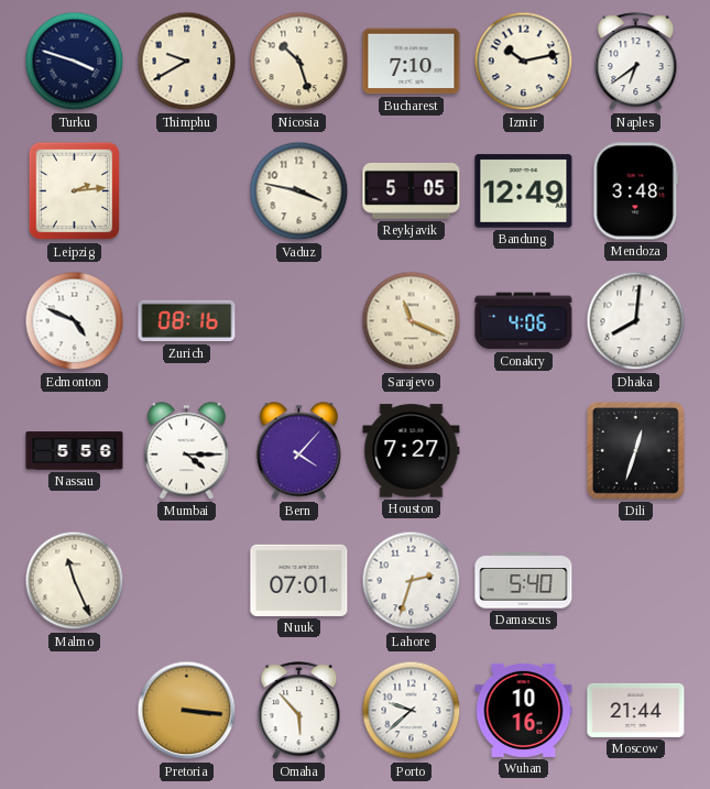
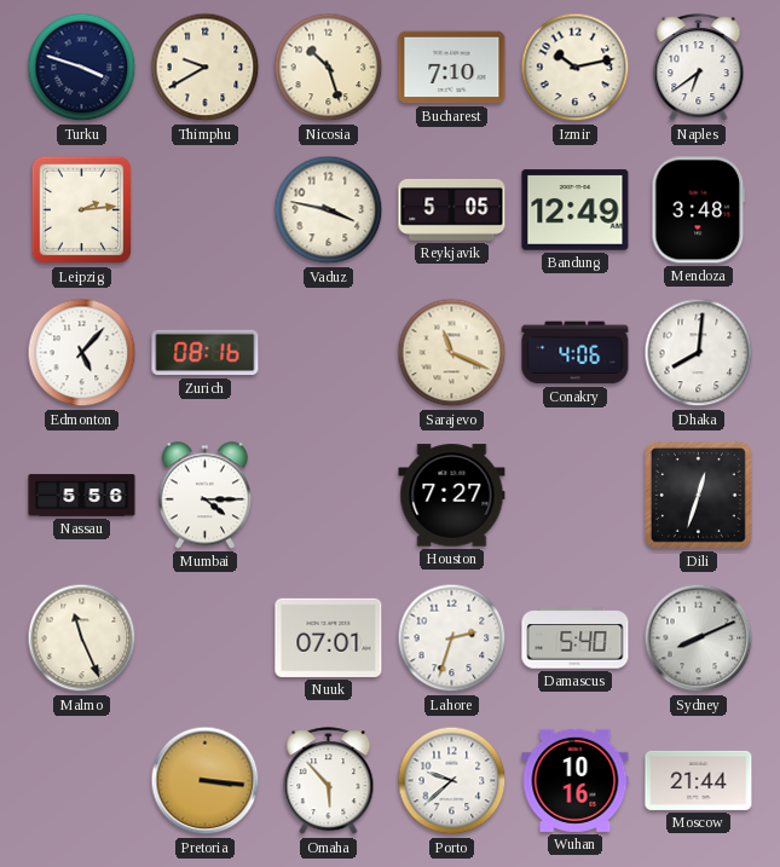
Edmonton: 4:49 -> 5:07 (82, 353)
Bern: 4:07 -> none (298, 451)
Sydney: none -> 8:11 (699, 638)
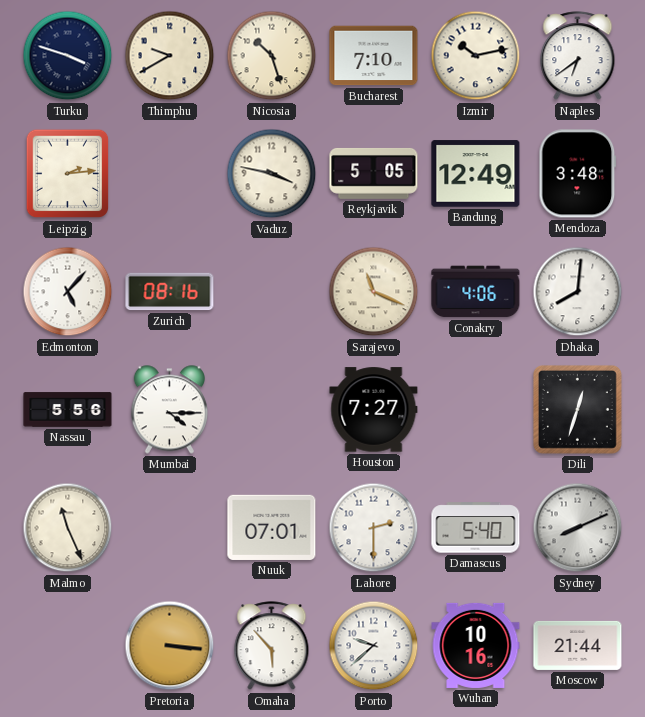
Lahore: 2:33 -> 2:30 (374, 528)
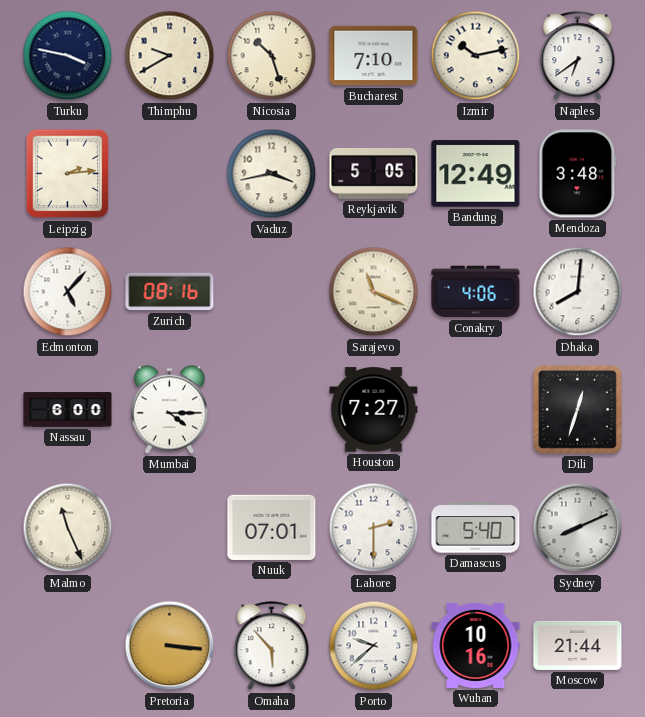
Turku: 3:48 -> 3:47 (68, 56)
Vaduz: 3:47 -> 3:43 (272, 174)
Nassau: 5:56 -> 6:00 (68, 410)
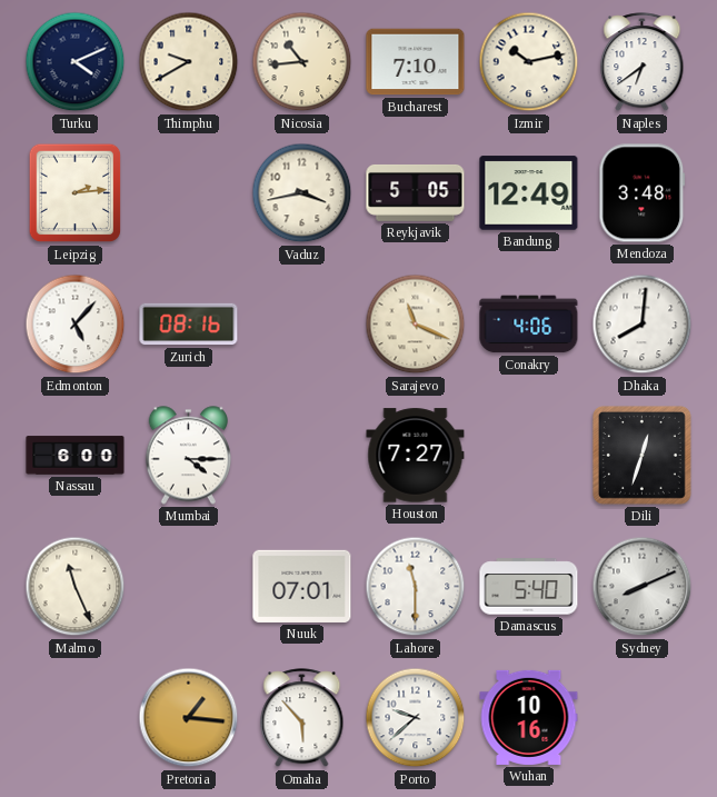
Turku: 3:47 -> 4:11 (76, 62)
Nicosia: 10:27 -> 10:44 (302, 62)
Lahore: 2:30 -> 11:30 (416, 587)
Pretoria: 3:16 -> 1:16 (189, 718)
Moscow: 21:44 -> none (578, 645)
